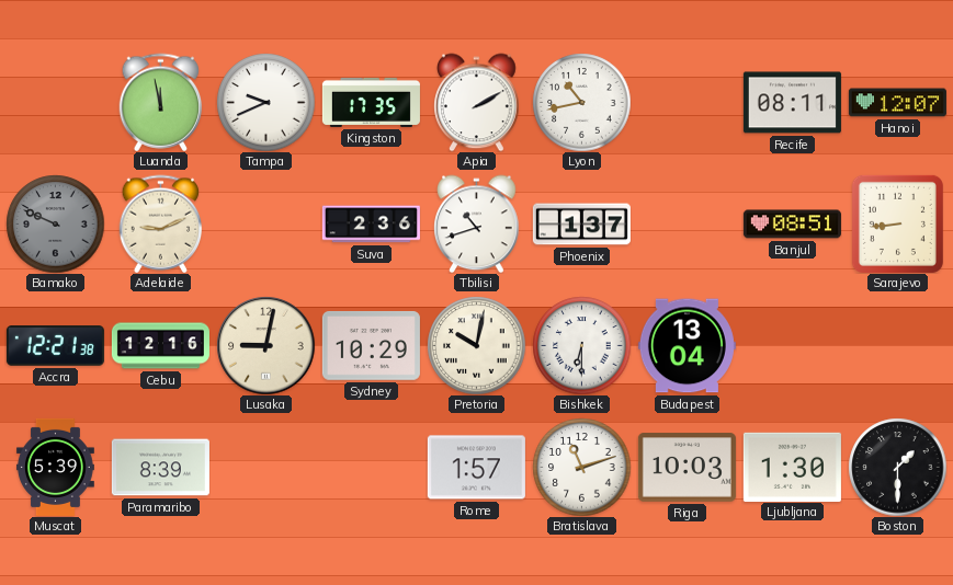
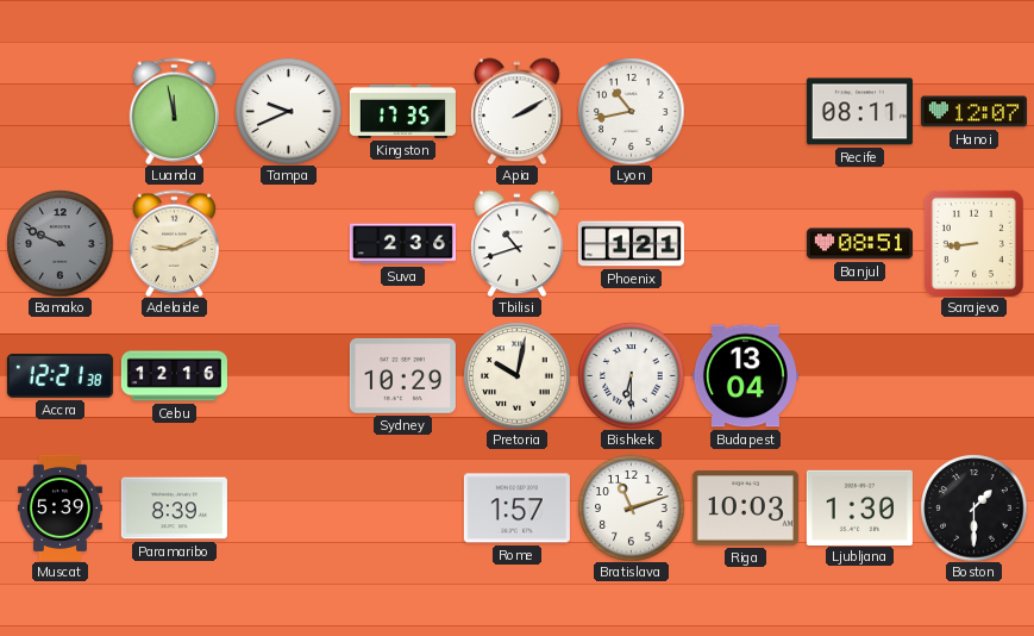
Phoenix: 1:37 -> 1:21 (631, 244)
Lusaka: 9:02 -> none (265, 345)
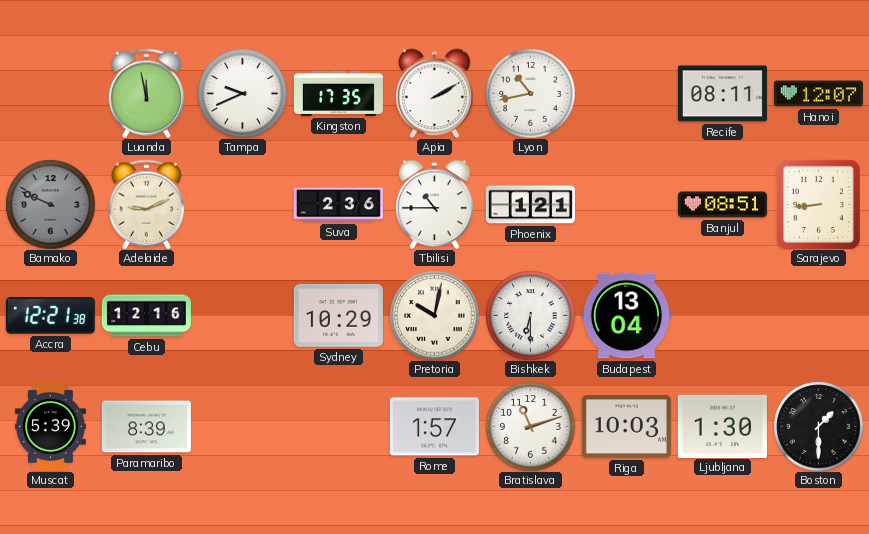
Tbilisi: 10:42 -> 10:45 (435, 204)
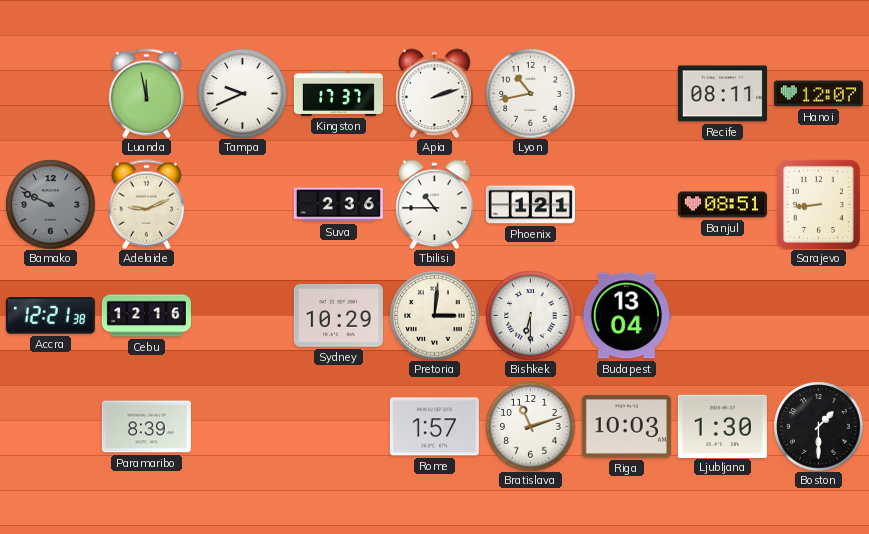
Kingston: 17:35 -> 17:37 (338, 93)
Apia: 2:10 -> 2:12 (435, 93)
Pretoria: 10:02 -> 3:01 (434, 315)
Muscat: 5:39 -> none (50, 426)
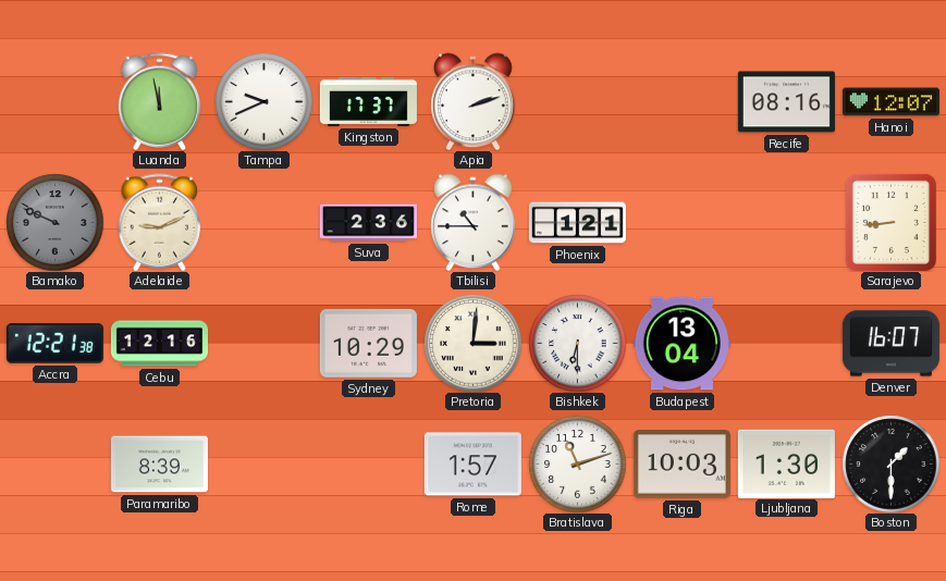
Lyon: 10:43 -> none (530, 93)
Recife: 08:11 -> 08:16 (786, 102)
Banjul: 08:51 -> none (722, 205)
Denver: none -> 16:07 (890, 344)
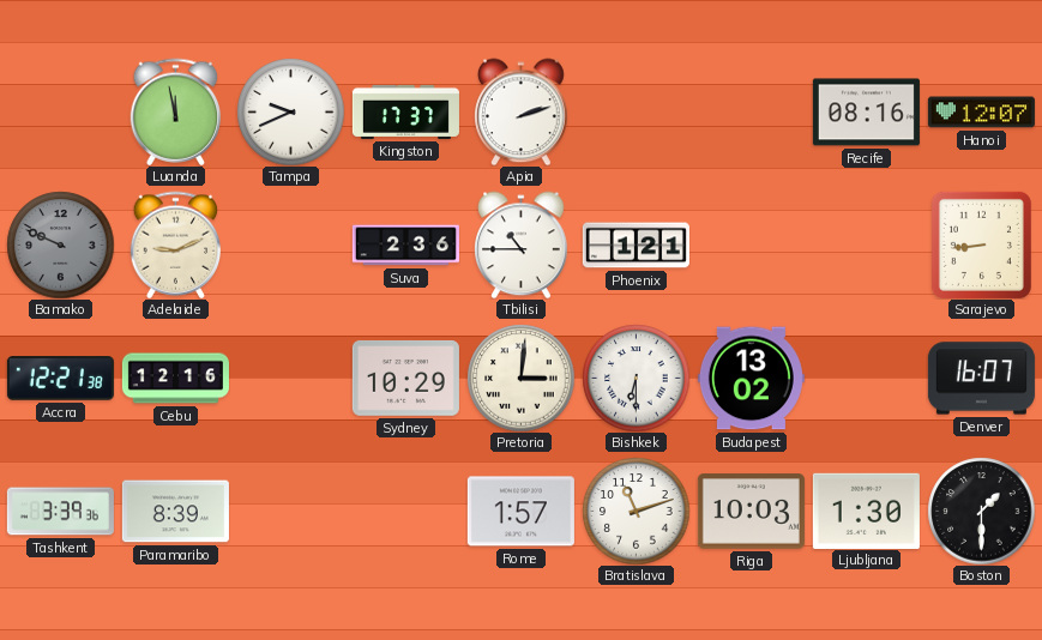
Budapest: 13:04 -> 13:02 (751, 379)
Tashkent: none -> 3:39 (60, 512)
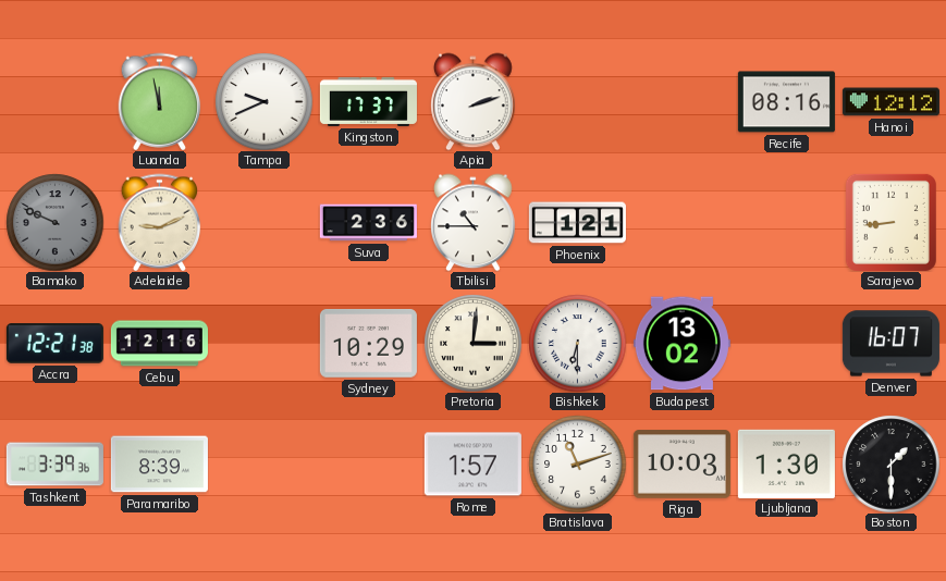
Hanoi: 12:07 -> 12:12 (890, 102)
